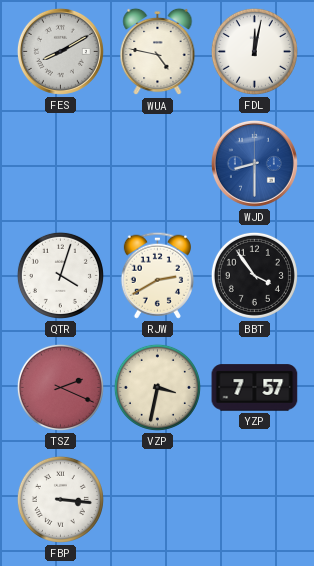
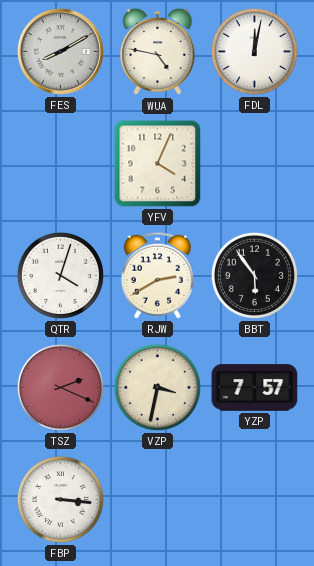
YFV: none -> 4:04 (158, 164)
WJD: 8:30 -> none (254, 163)
BBT: 3:54 -> 5:54 (254, 275)
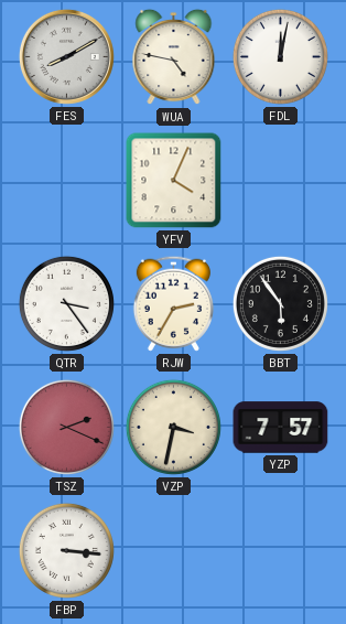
QTR: 4:03 -> 3:24 (66, 303)
RJW: 2:40 -> 2:35 (173, 303)
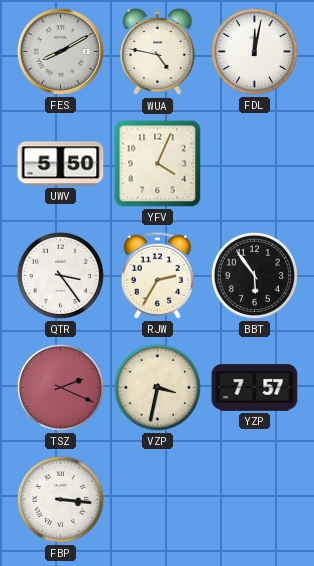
UWV: none -> 5:50 (61, 164)
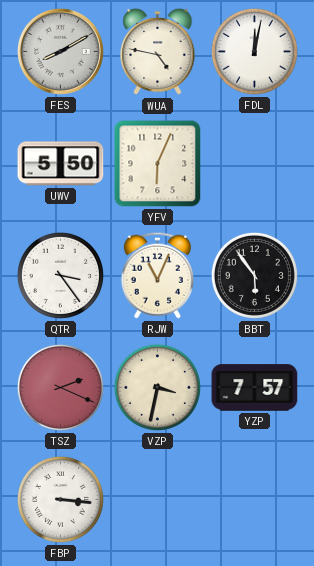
YFV: 4:04 -> 6:04 (158, 164)
RJW: 2:35 -> 11:04 (157, 275)
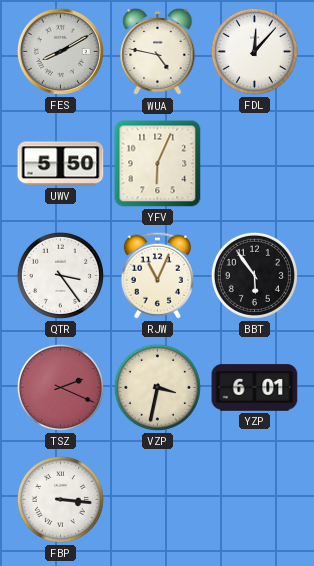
FDL: 12:02 -> 12:07 (254, 51)
YZP: 7:57 -> 6:01 (255, 388)
